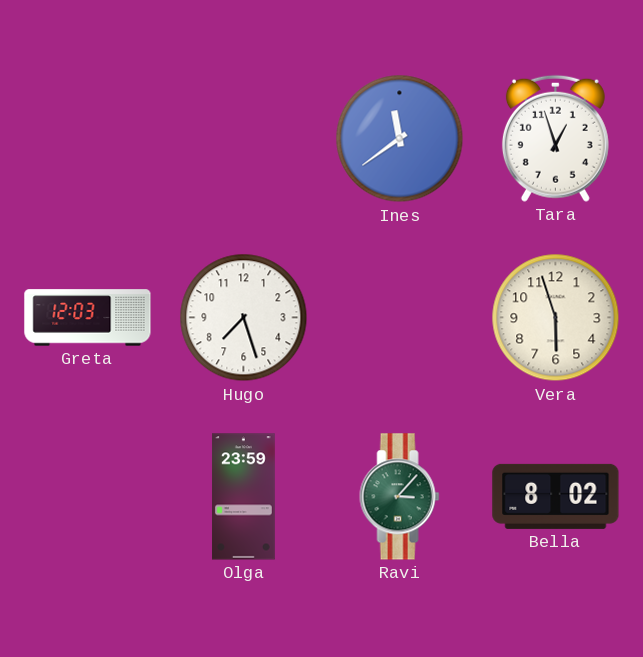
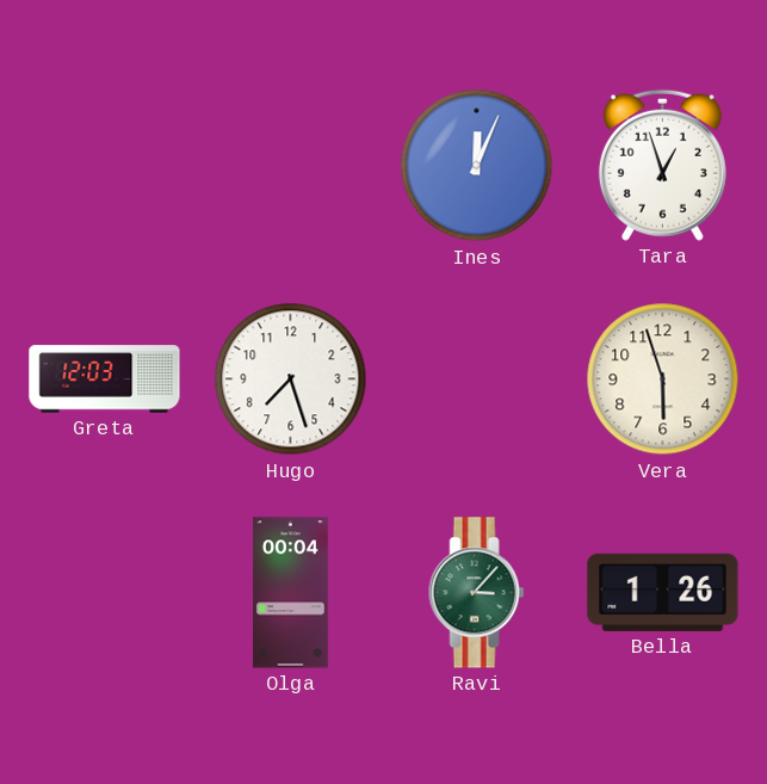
Ines: 11:39 -> 12:04 (477, 166)
Olga: 23:59 -> 00:04 (291, 593)
Bella: 8:02 -> 1:26 (663, 592)
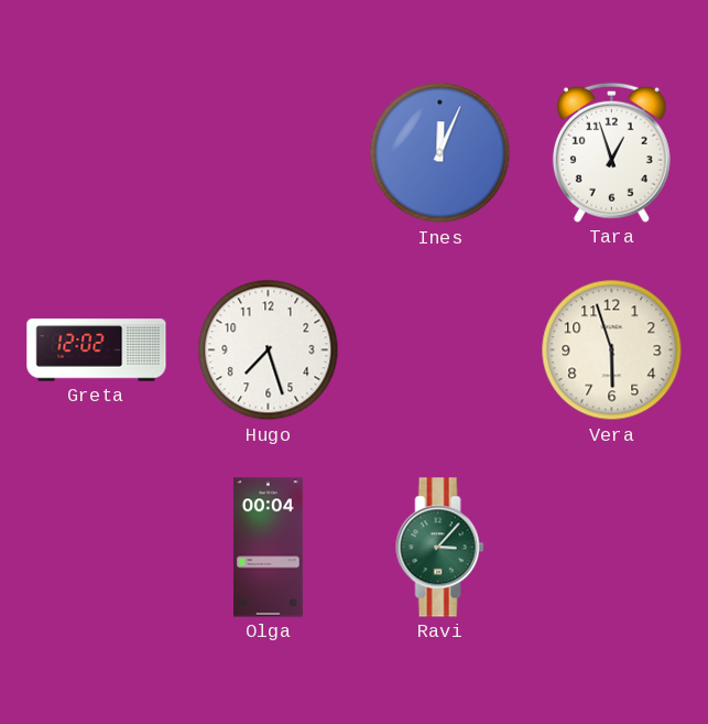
Greta: 12:03 -> 12:02 (97, 350)
Bella: 1:26 -> none (663, 592)
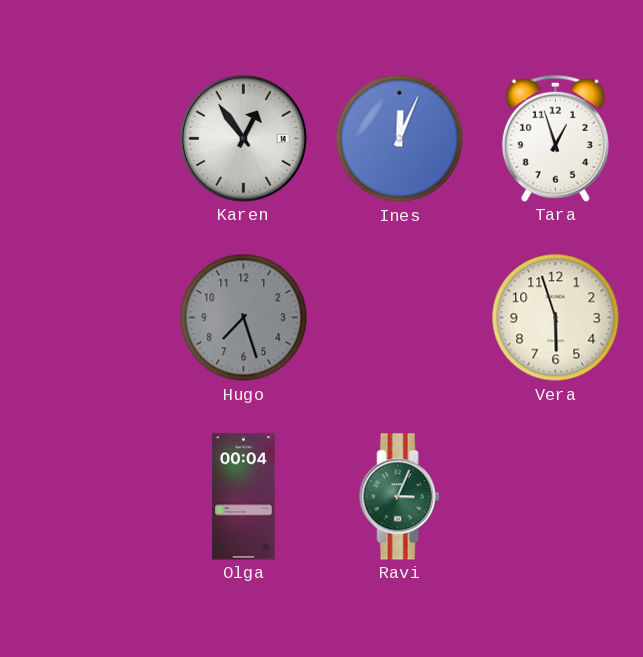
Karen: none -> 12:54 (243, 138)
Greta: 12:02 -> none (97, 350)
Hugo dial: white -> grey (244, 318)
Ravi: 3:07 -> 3:04 (400, 497)
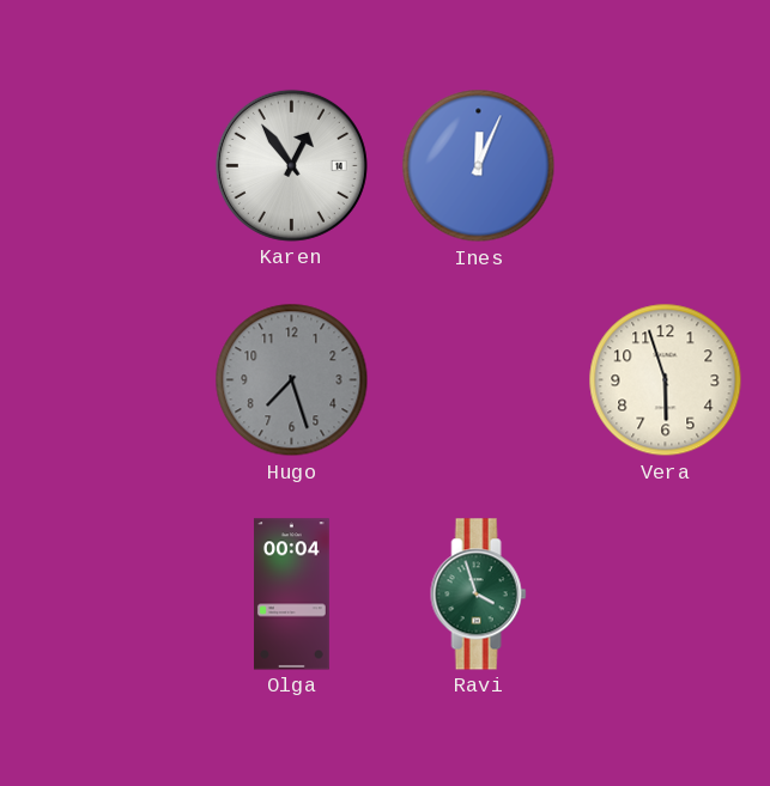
Tara: 12:57 -> none (555, 138)
Ravi: 3:04 -> 3:57 (479, 595)
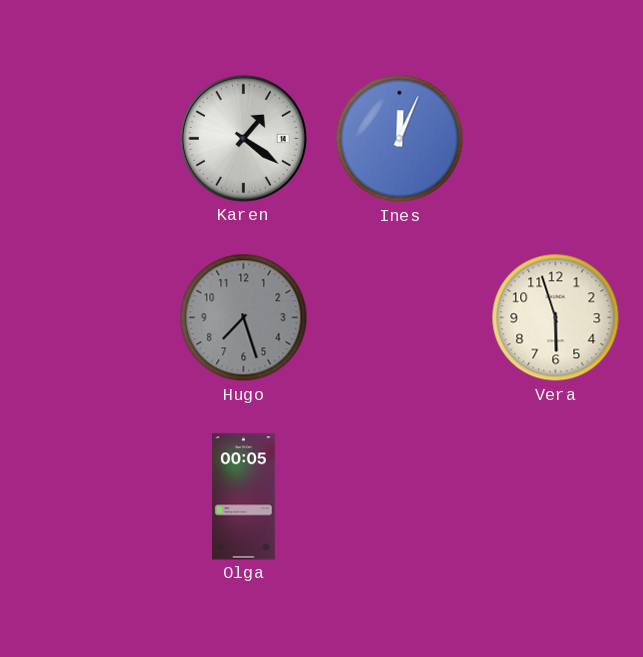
Karen: 12:54 -> 1:21 (243, 138)
Olga: 00:04 -> 00:05 (244, 497)
Ravi: 3:57 -> none (479, 595)
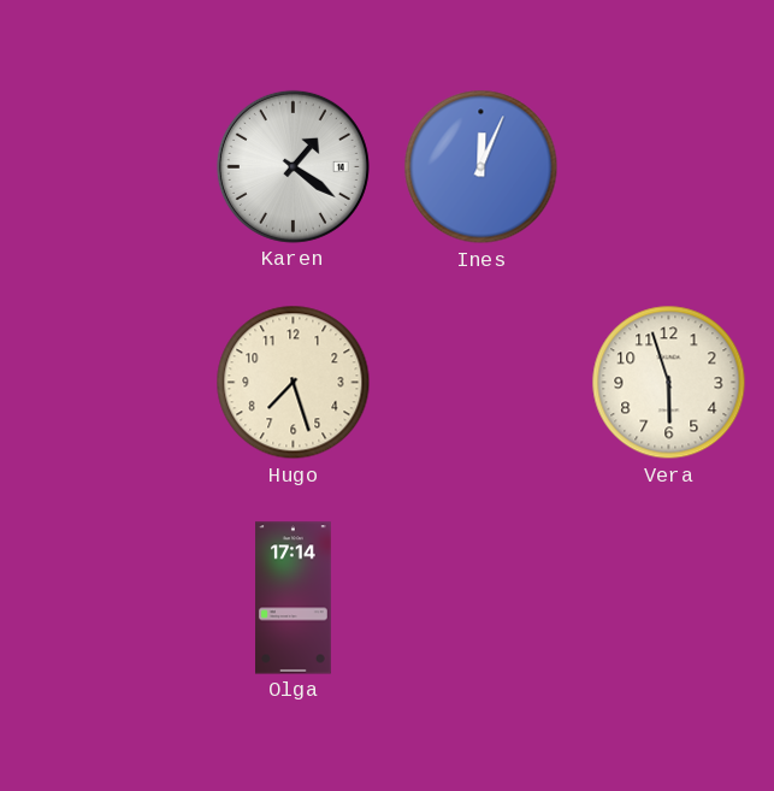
Hugo dial: grey -> cream (294, 383)
Olga: 00:05 -> 17:14 (294, 598)
